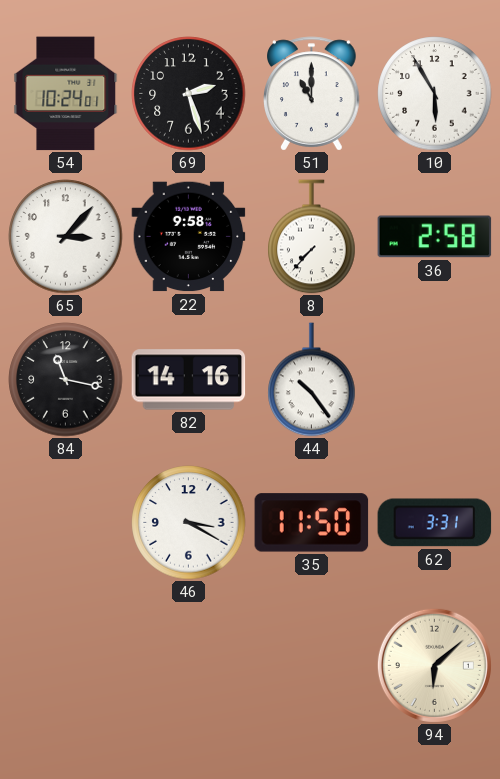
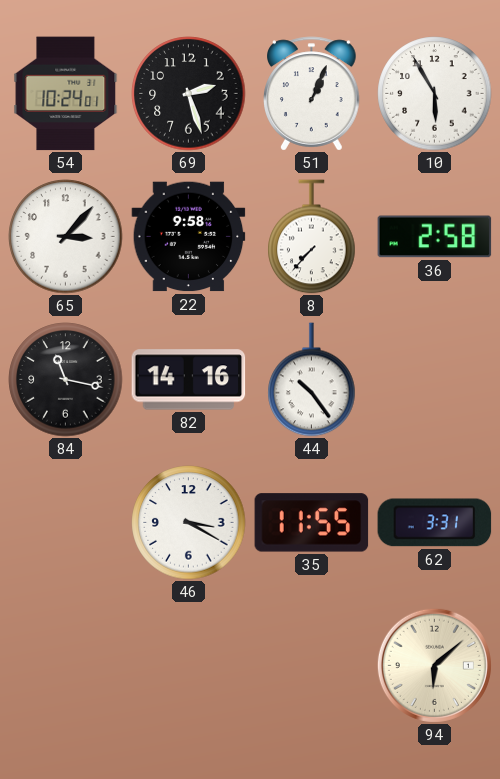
51: 11:00 -> 1:04 (312, 94)
35: 11:50 -> 11:55 (312, 523)
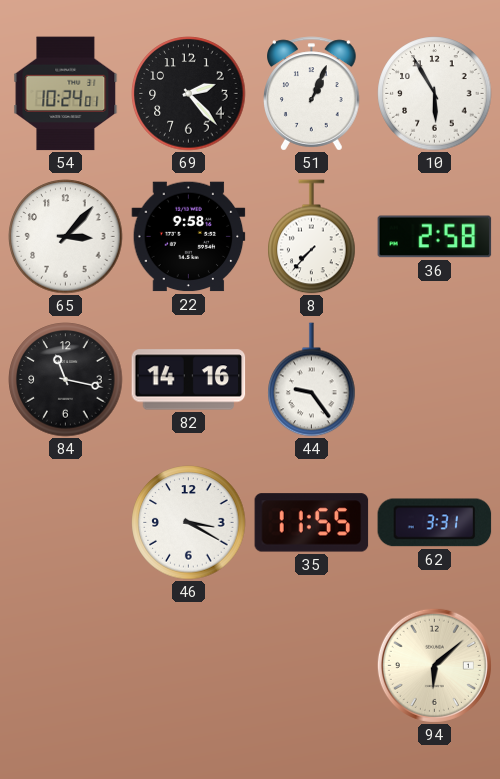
69: 2:27 -> 2:23 (189, 94)
44: 10:24 -> 9:24 (312, 380)
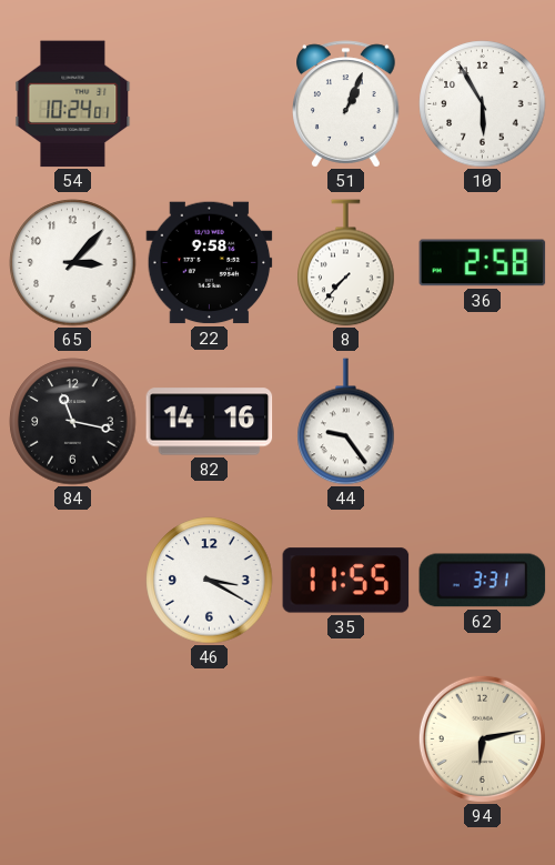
69: 2:23 -> none (189, 94)
94: 6:08 -> 6:13 (482, 738)
